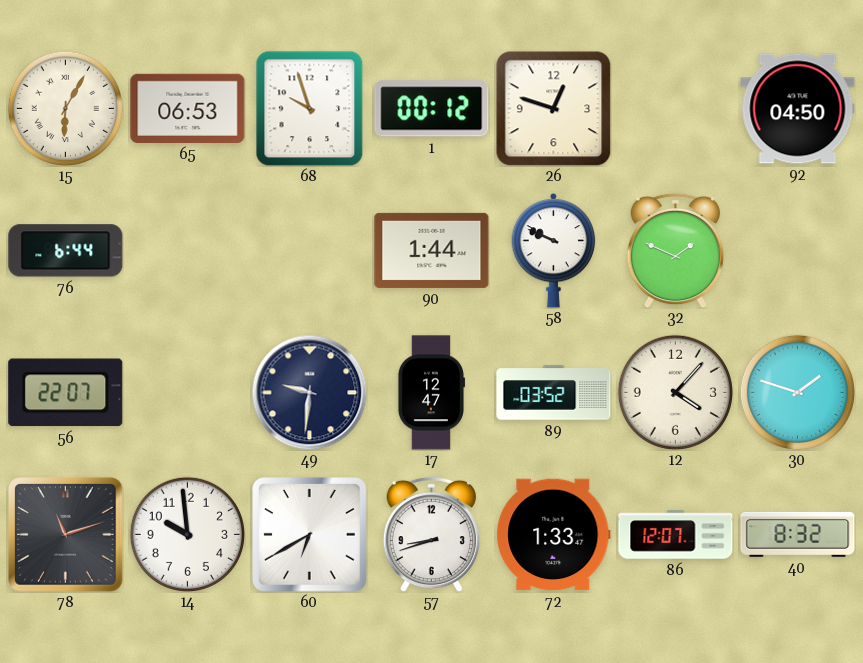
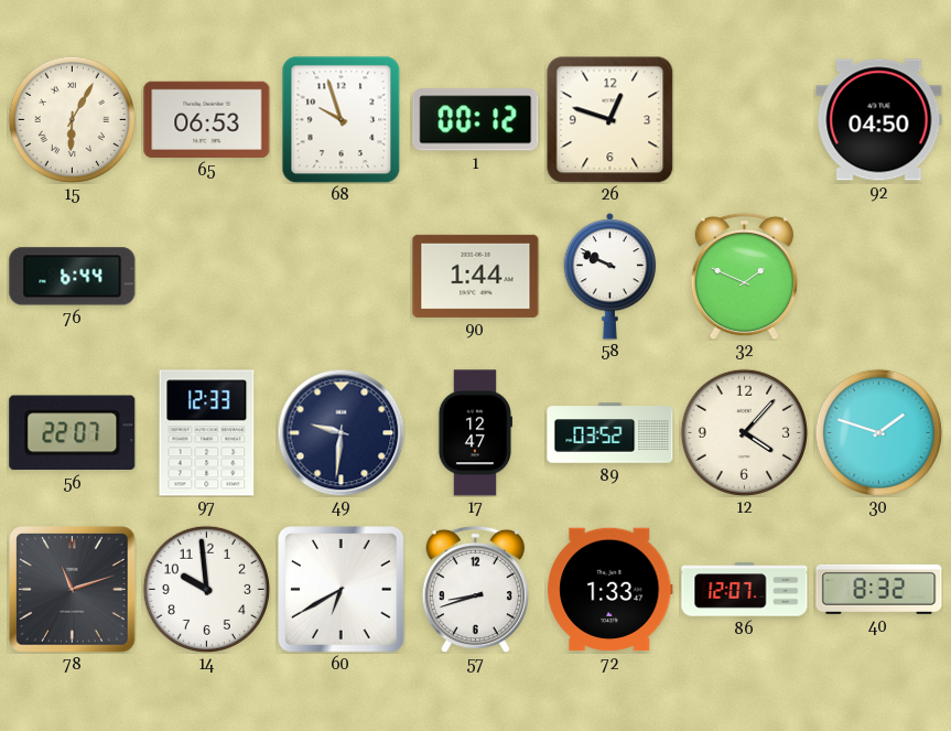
97: none -> 12:33 (207, 433)
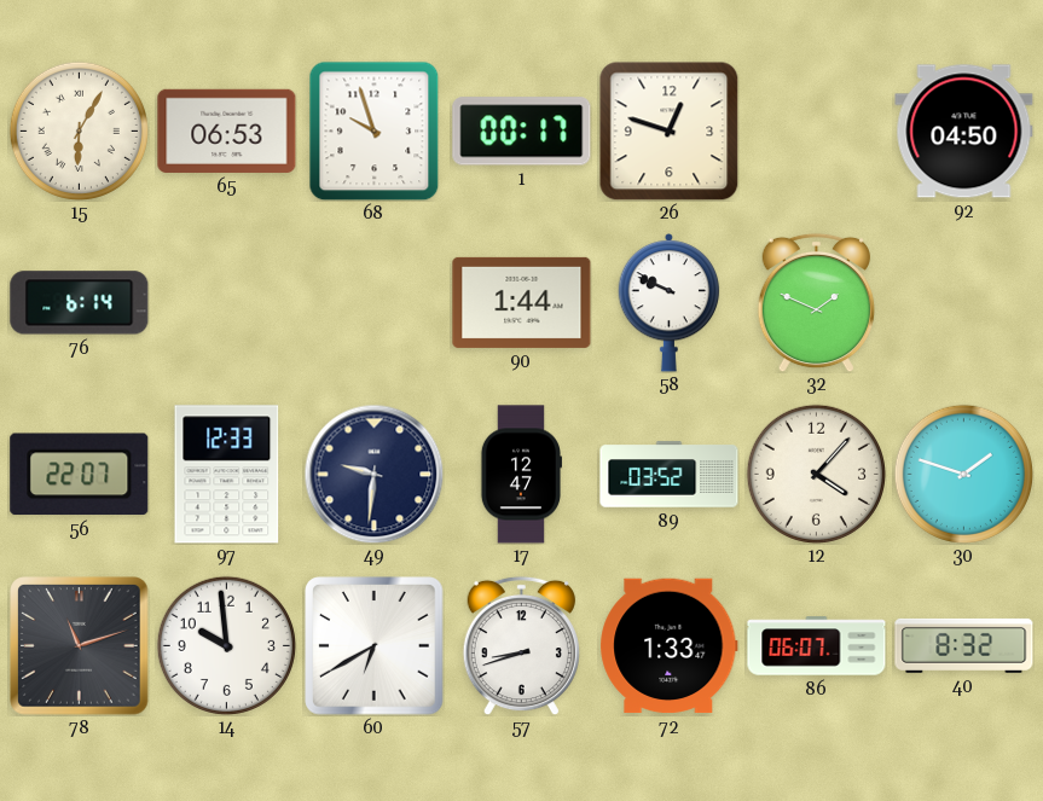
1: 00:12 -> 00:17 (522, 132)
76: 6:44 -> 6:14 (80, 303)
86: 12:07 -> 06:07 (817, 646)
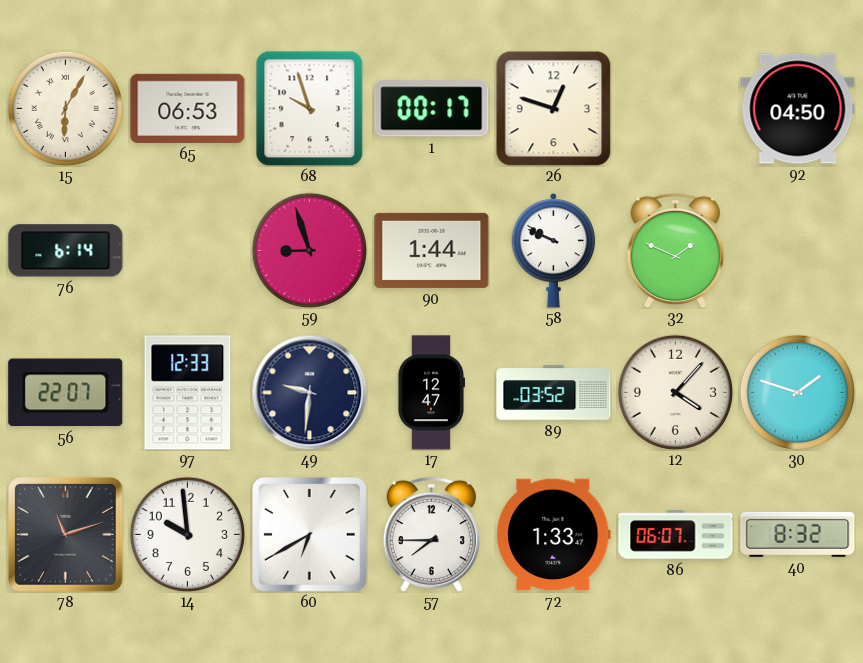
59: none -> 8:57 (309, 250)
57: 8:42 -> 7:45 (431, 534)
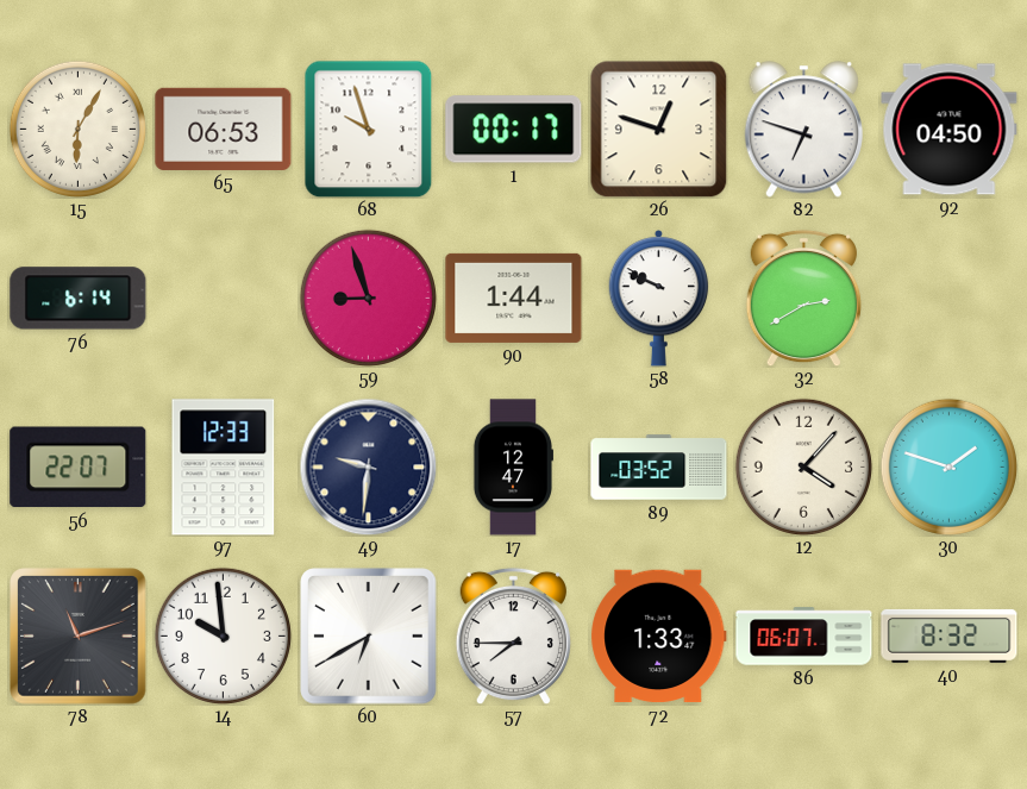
82: none -> 6:48 (803, 130)
32: 1:49 -> 2:40 (803, 298)
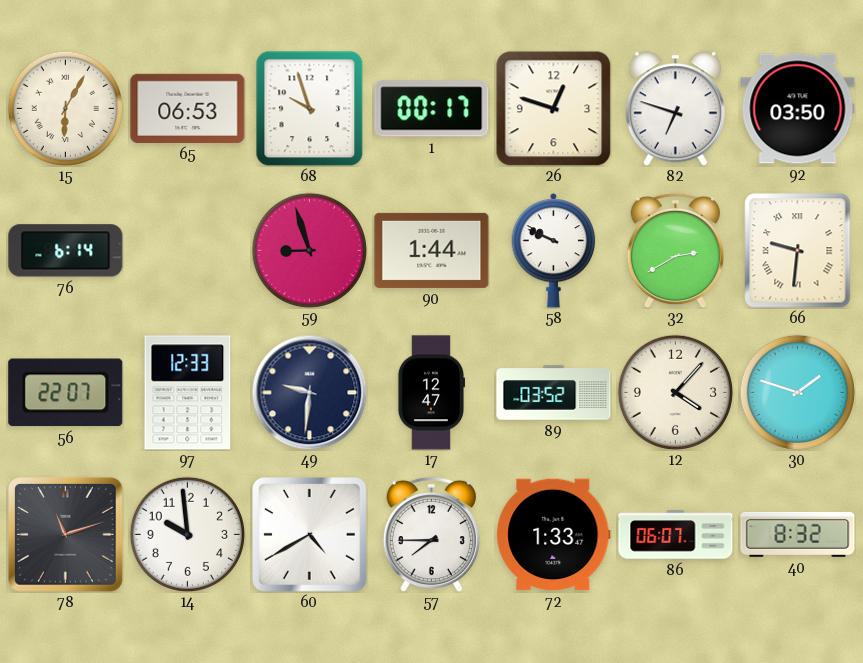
92: 04:50 -> 03:50 (798, 109)
66: none -> 9:31 (798, 251)
60: 6:40 -> 4:40 (310, 535)
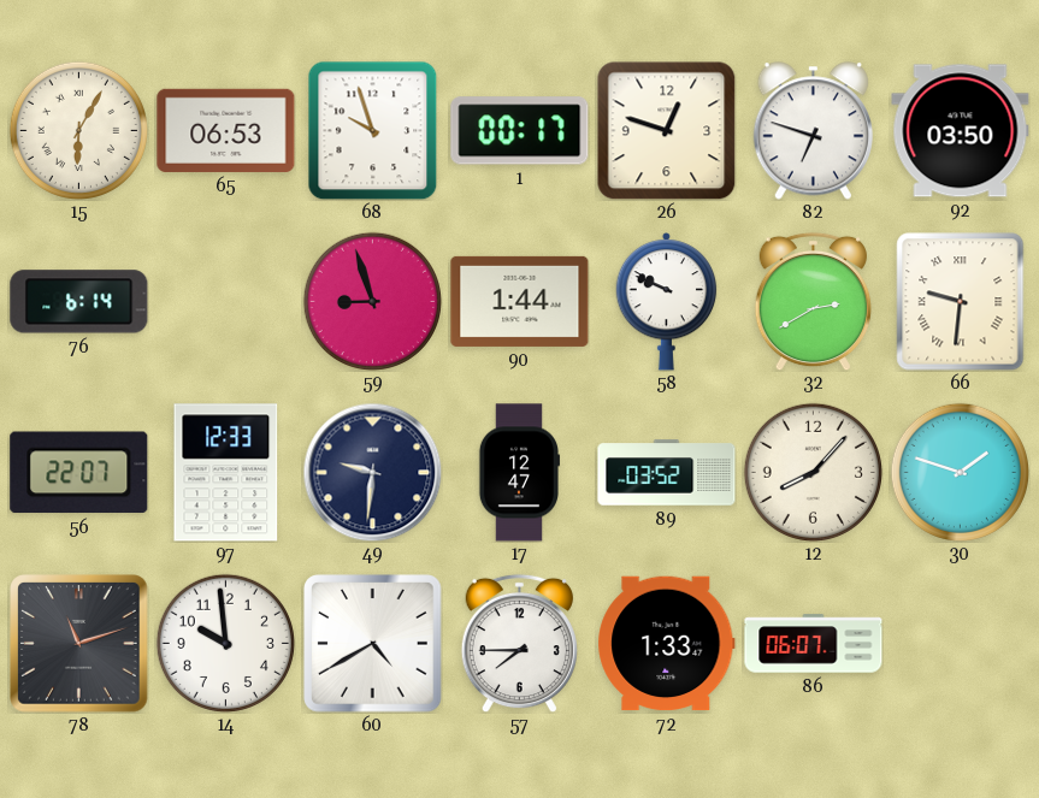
12: 4:07 -> 8:07 (813, 472)
40: 8:32 -> none (798, 534)
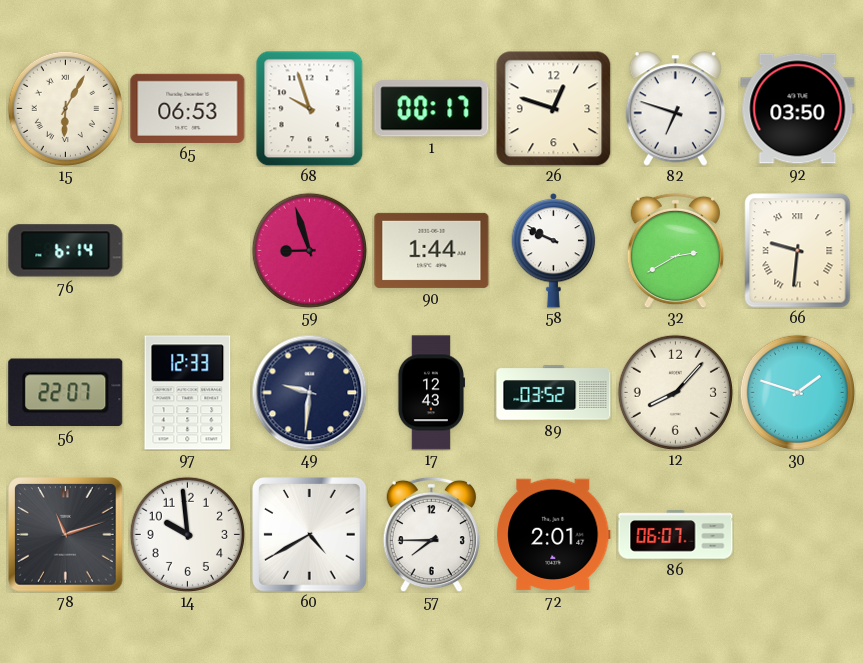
17: 12:47 -> 12:43 (430, 393)
72: 1:33 -> 2:01 (554, 535)
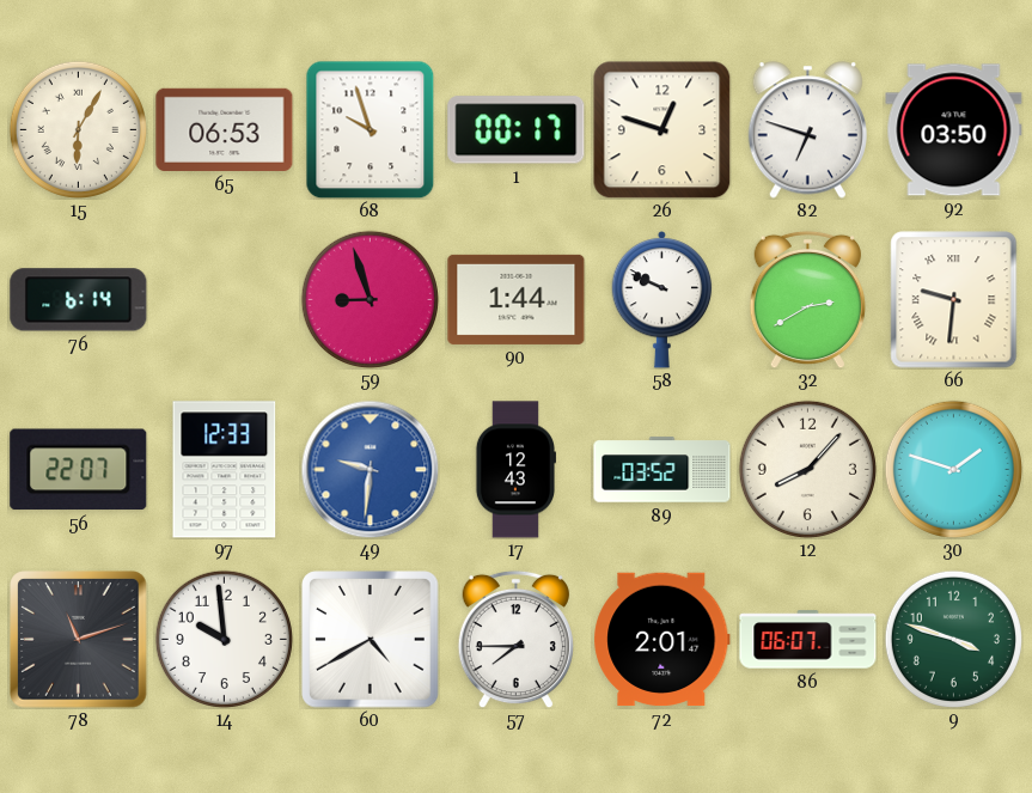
49 dial: navy -> blue (370, 469)
9: none -> 3:48 (953, 639)
